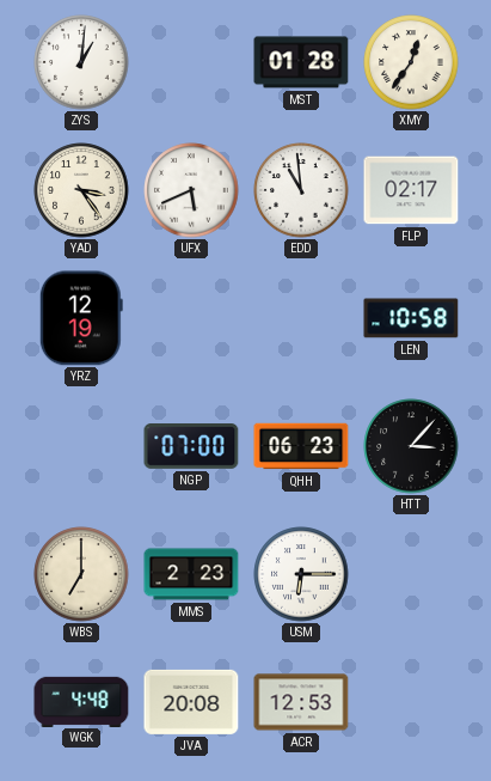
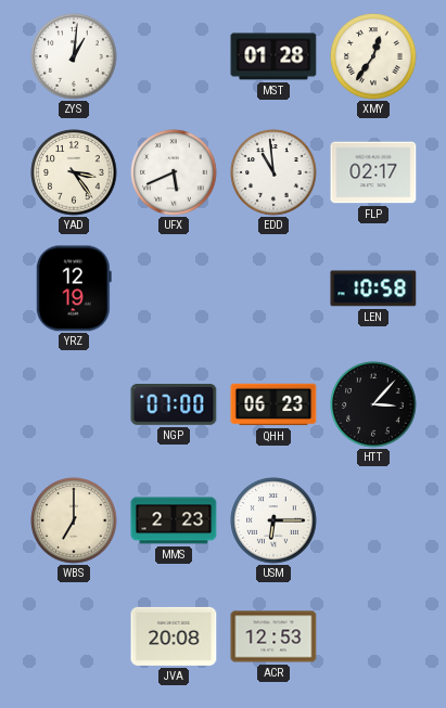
WGK: 4:48 -> none (81, 701)
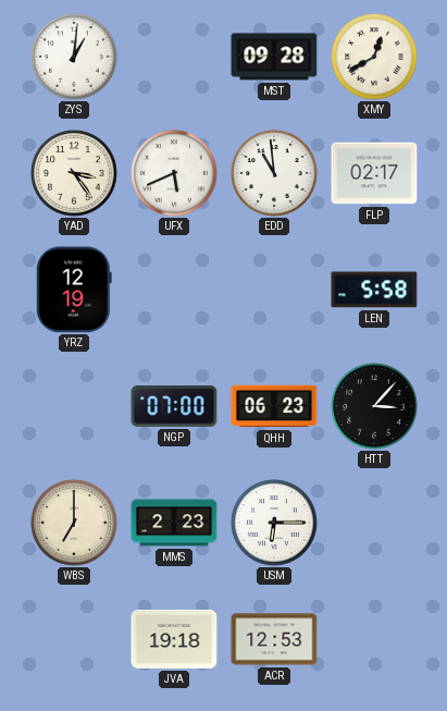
MST: 01:28 -> 09:28 (274, 57)
XMY: 12:36 -> 12:40 (374, 57)
LEN: 10:58 -> 5:58 (374, 290)
JVA: 20:08 -> 19:18 (174, 639)
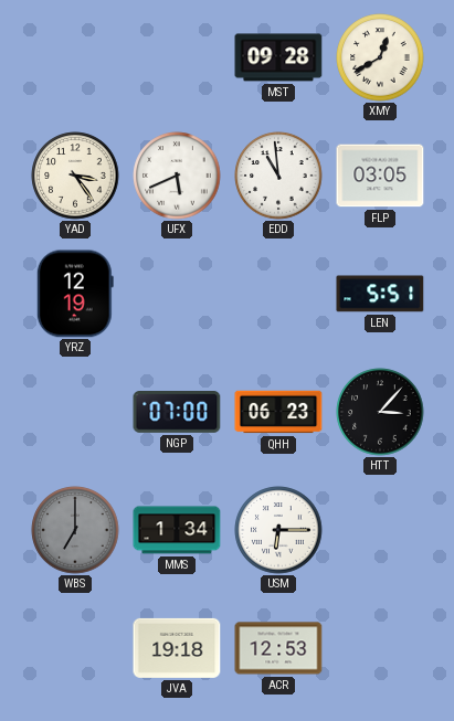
ZYS: 1:01 -> none (74, 57)
FLP: 02:17 -> 03:05 (380, 176)
LEN: 5:58 -> 5:51 (380, 294)
WBS dial: cream -> grey (75, 530)
MMS: 2:23 -> 1:34 (177, 530)
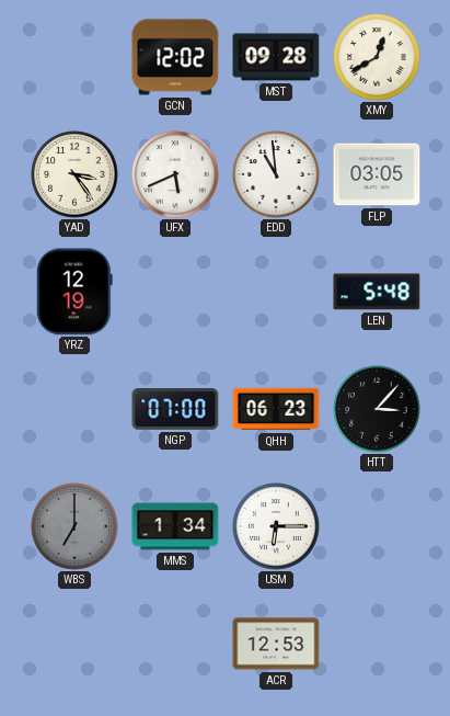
GCN: none -> 12:02 (175, 57)
LEN: 5:51 -> 5:48 (377, 292)
JVA: 19:18 -> none (177, 648)
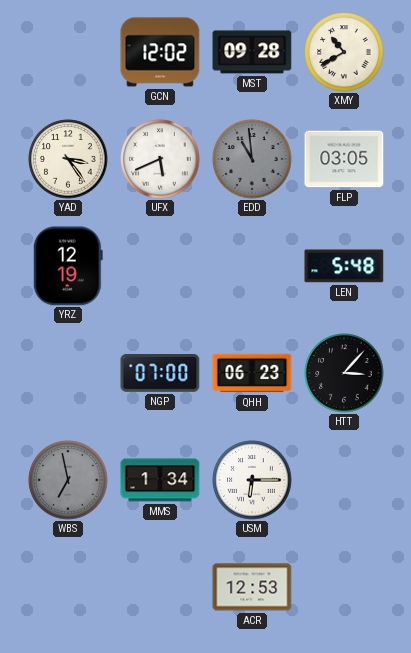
XMY: 12:40 -> 10:40 (344, 52)
EDD dial: white -> grey (252, 159)
WBS: 7:00 -> 6:58 (68, 480)
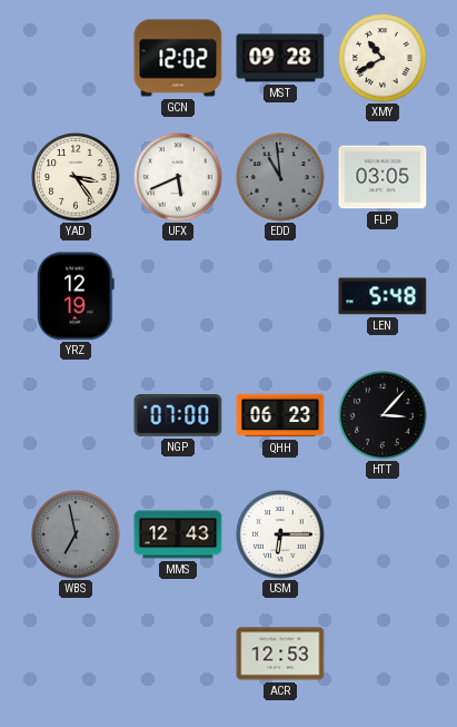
MMS: 1:34 -> 12:43 (178, 534)
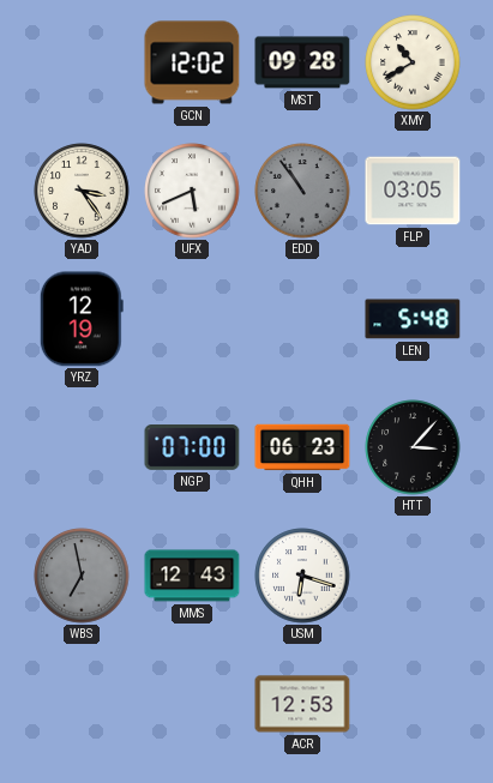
EDD: 10:59 -> 10:54 (302, 191)
USM: 6:15 -> 6:18 (302, 576)
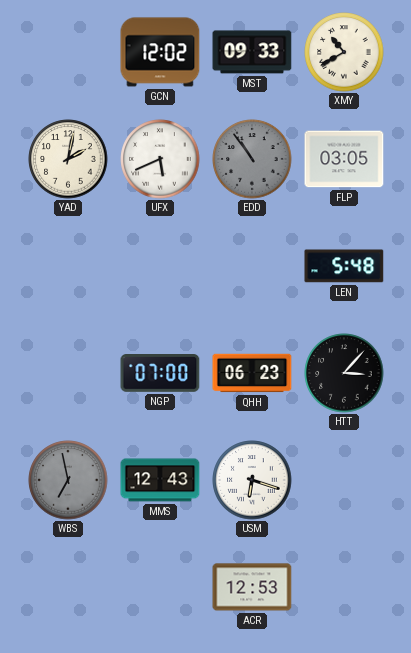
MST: 09:28 -> 09:33 (252, 52)
YAD: 3:24 -> 2:02 (68, 159)
YRZ: 12:19 -> none (82, 319)
